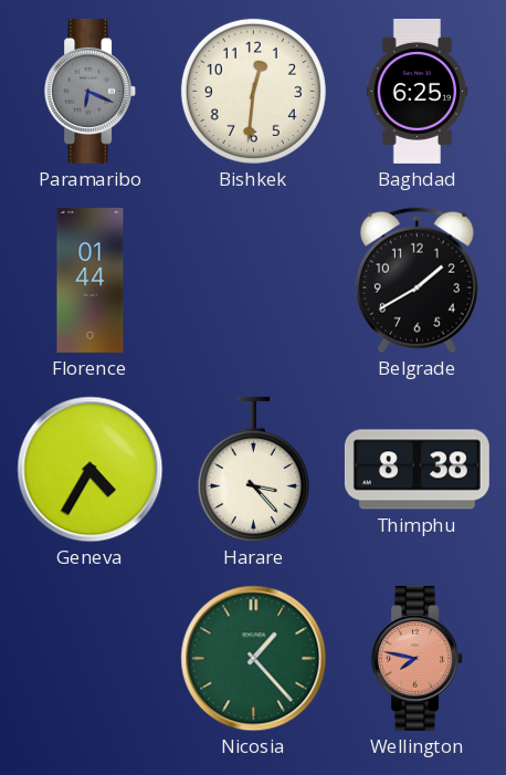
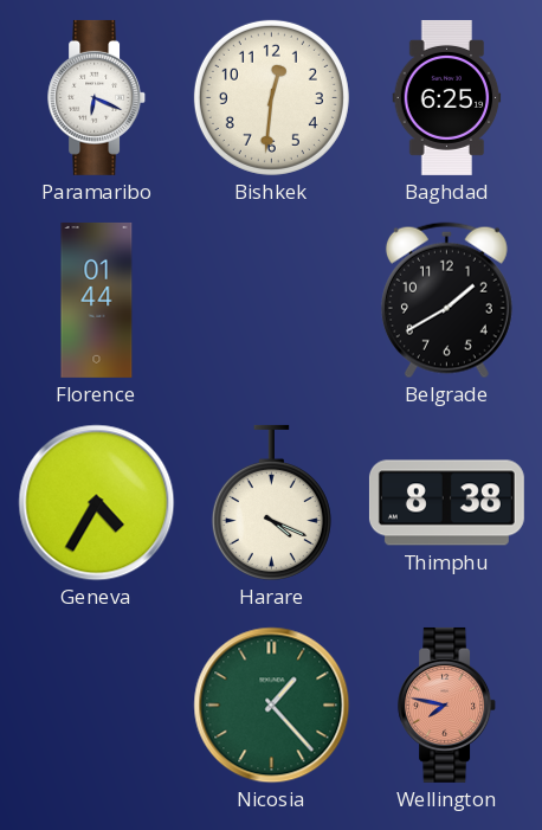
Paramaribo dial: grey -> white (97, 97)
Harare: 3:23 -> 4:19 (271, 502)
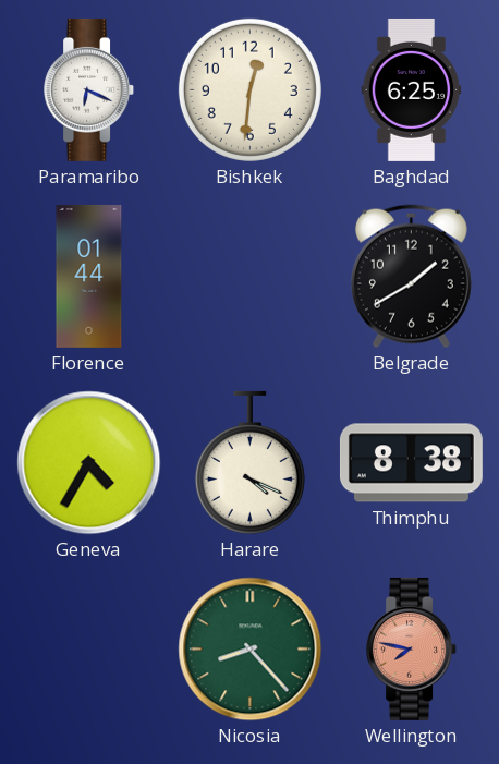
Nicosia: 1:23 -> 8:23 (251, 650)
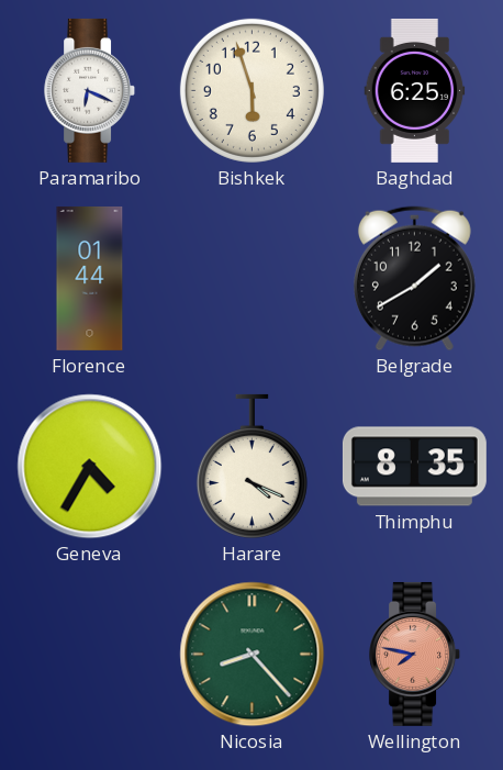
Bishkek: 12:31 -> 5:57 (251, 90)
Thimphu: 8:38 -> 8:35 (414, 467)
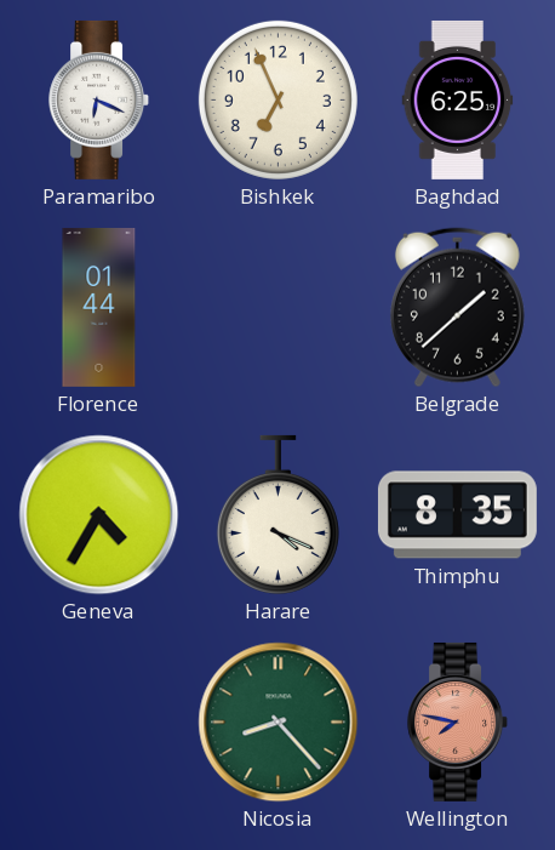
Bishkek: 5:57 -> 6:56 (277, 99)
Belgrade: 1:40 -> 1:38 (457, 308)
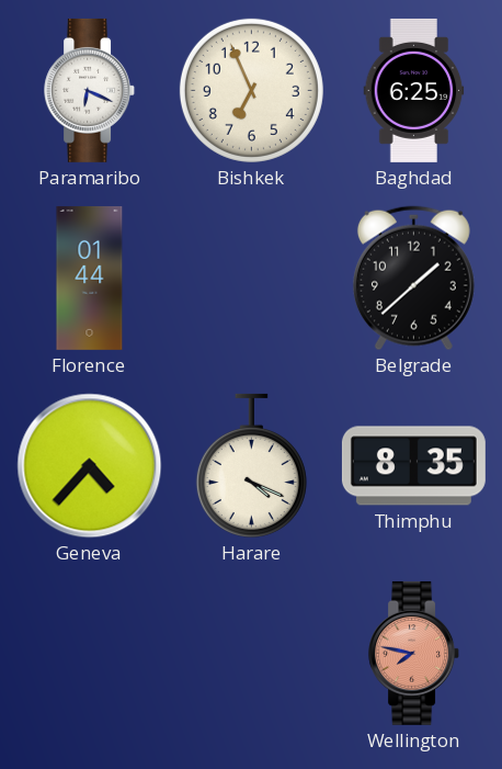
Geneva: 4:35 -> 4:37 (90, 466)
Nicosia: 8:23 -> none (279, 723)
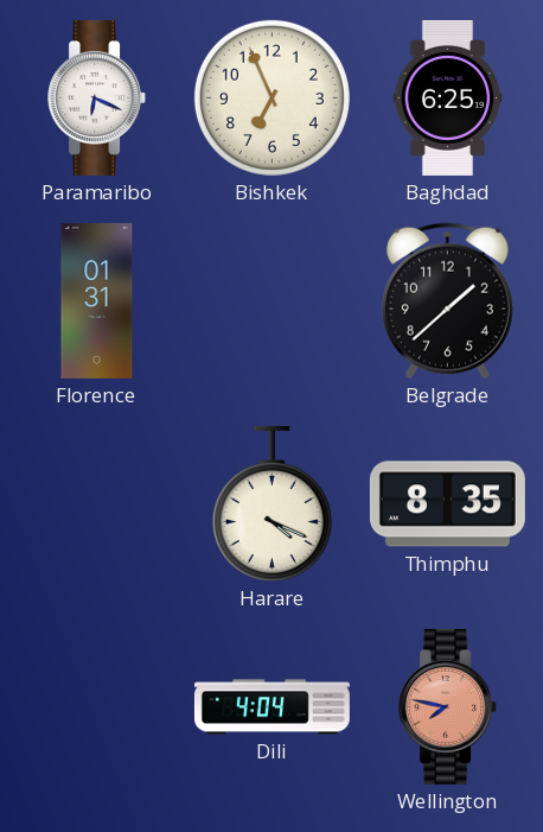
Florence: 01:44 -> 01:31 (97, 300)
Geneva: 4:37 -> none (90, 466)
Dili: none -> 4:04 (271, 707)
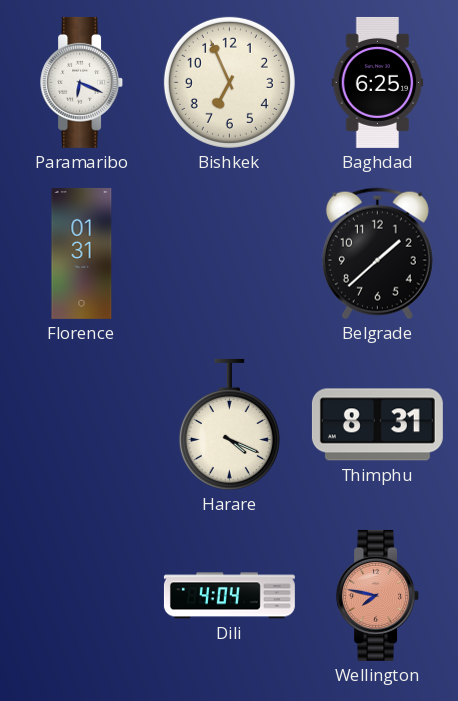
Thimphu: 8:35 -> 8:31 (377, 425)
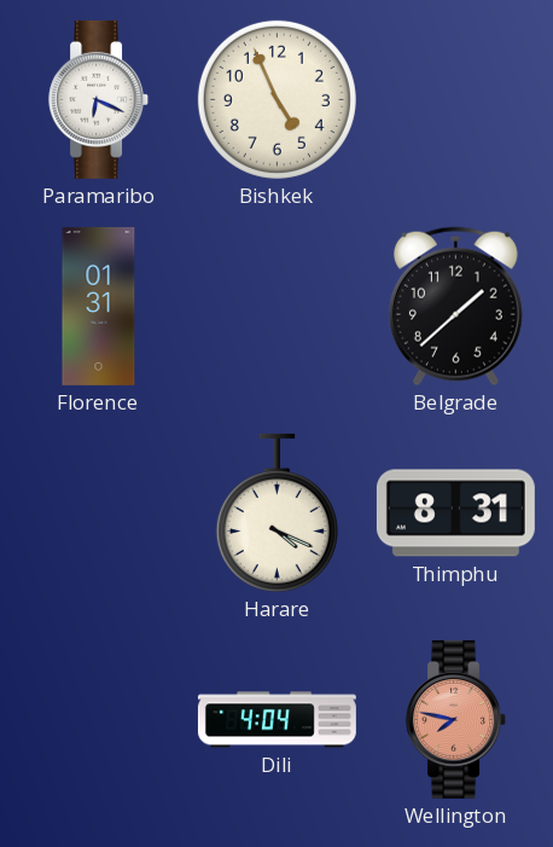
Bishkek: 6:56 -> 4:56 (276, 99)
Baghdad: 6:25 -> none (378, 82)
